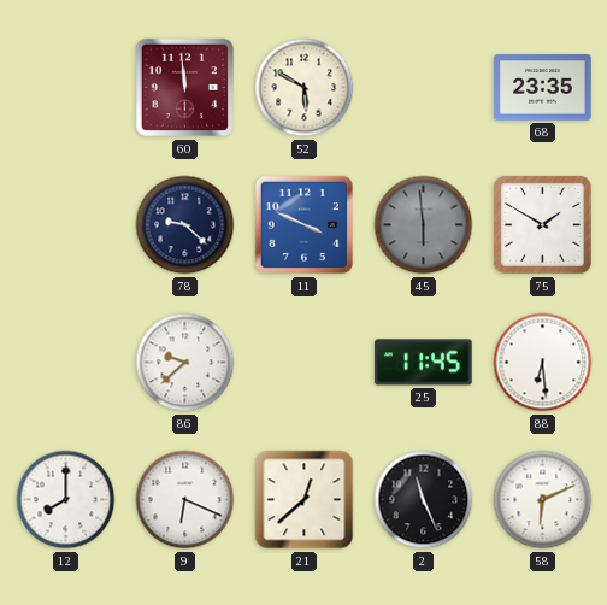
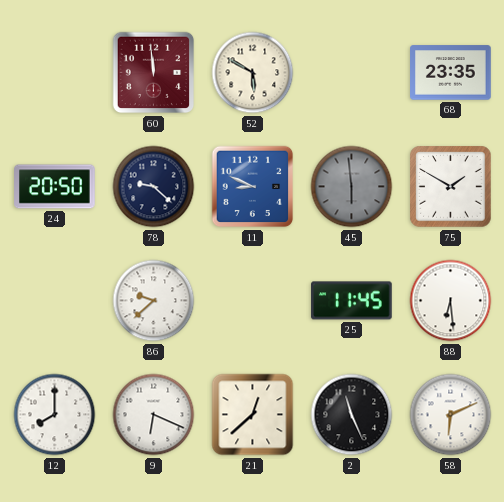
24: none -> 20:50 (55, 187)
11: 3:49 -> 8:49 (253, 187)
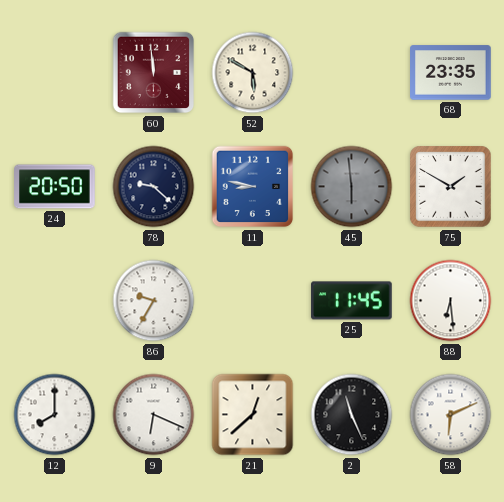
11: 8:49 -> 8:47 (253, 187)
86: 9:38 -> 9:35 (154, 301)
